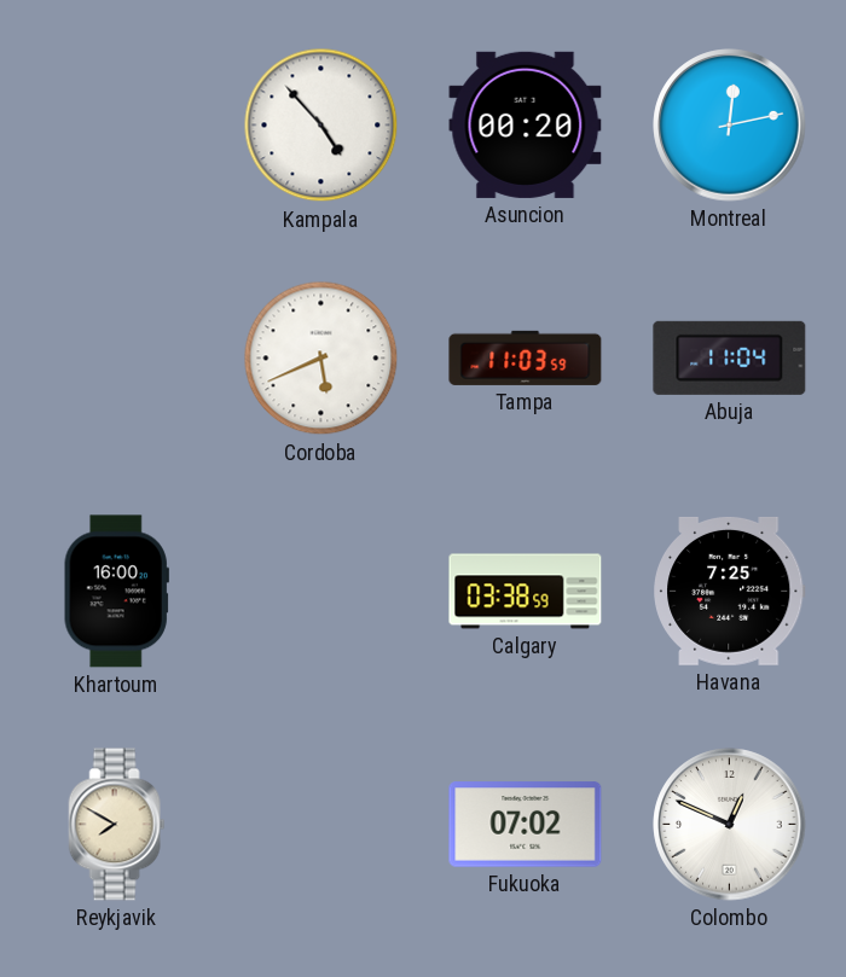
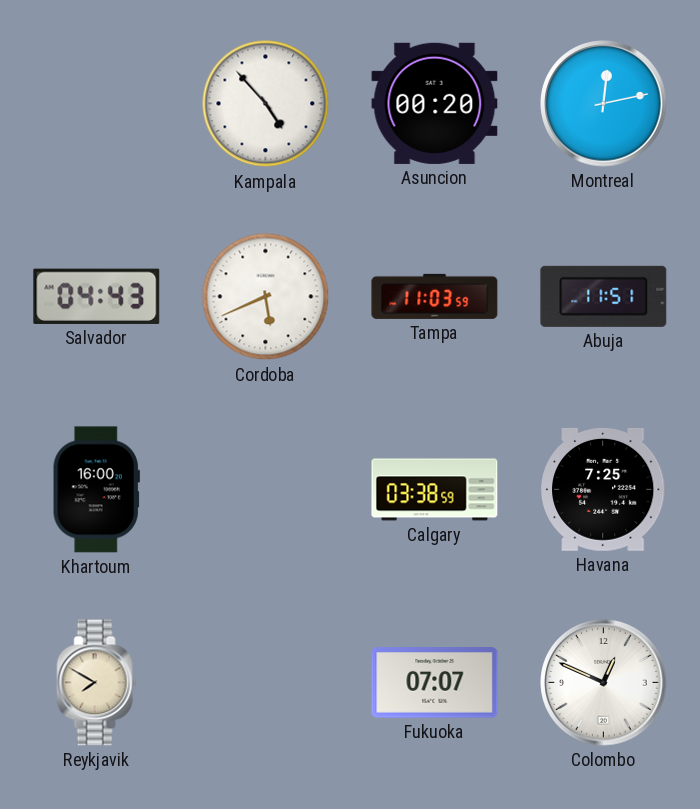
Salvador: none -> 04:43 (97, 296)
Abuja: 11:04 -> 11:51 (604, 296)
Fukuoka: 07:02 -> 07:07 (435, 683)
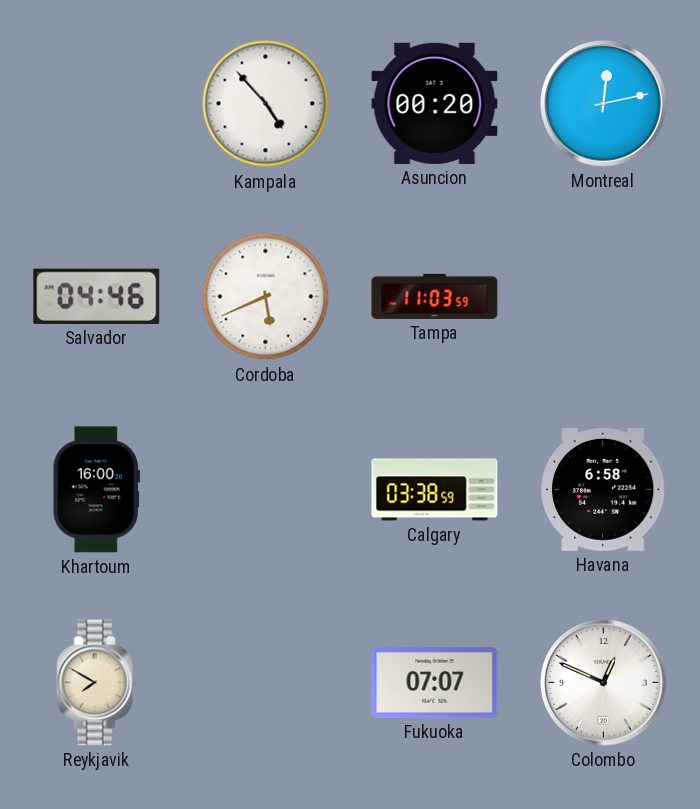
Salvador: 04:43 -> 04:46 (97, 296)
Abuja: 11:51 -> none (604, 296)
Havana: 7:25 -> 6:58 (603, 489)
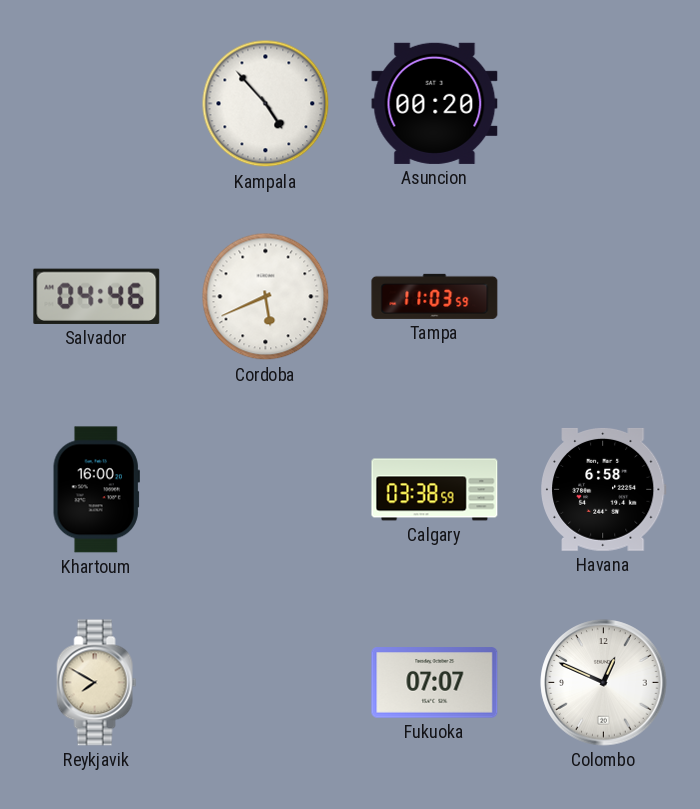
Montreal: 12:13 -> none (604, 104)
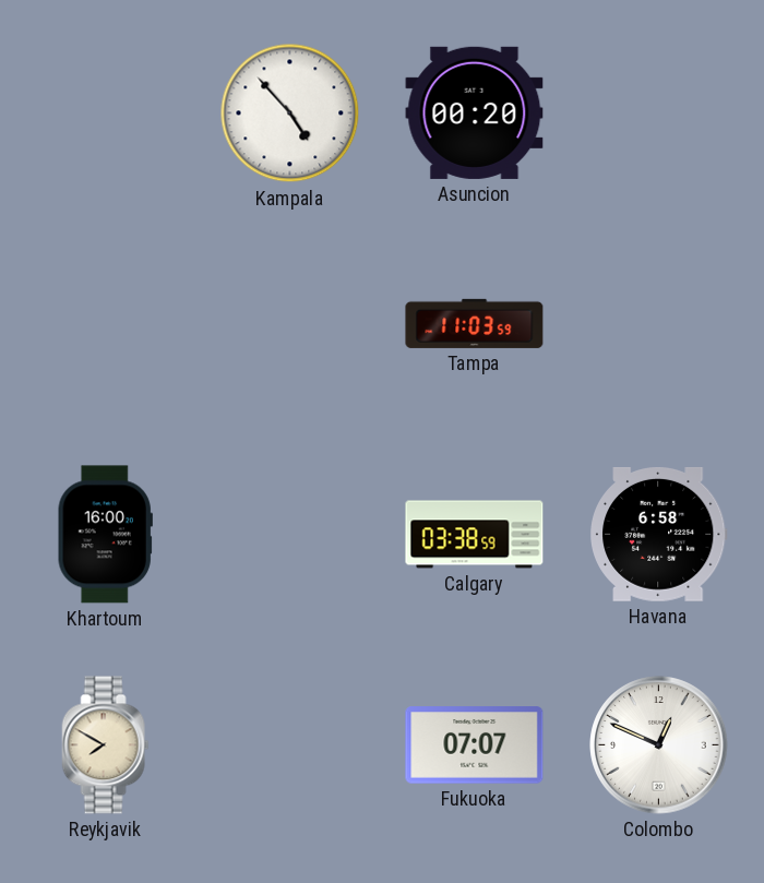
Salvador: 04:46 -> none (97, 296)
Cordoba: 5:41 -> none (266, 297)
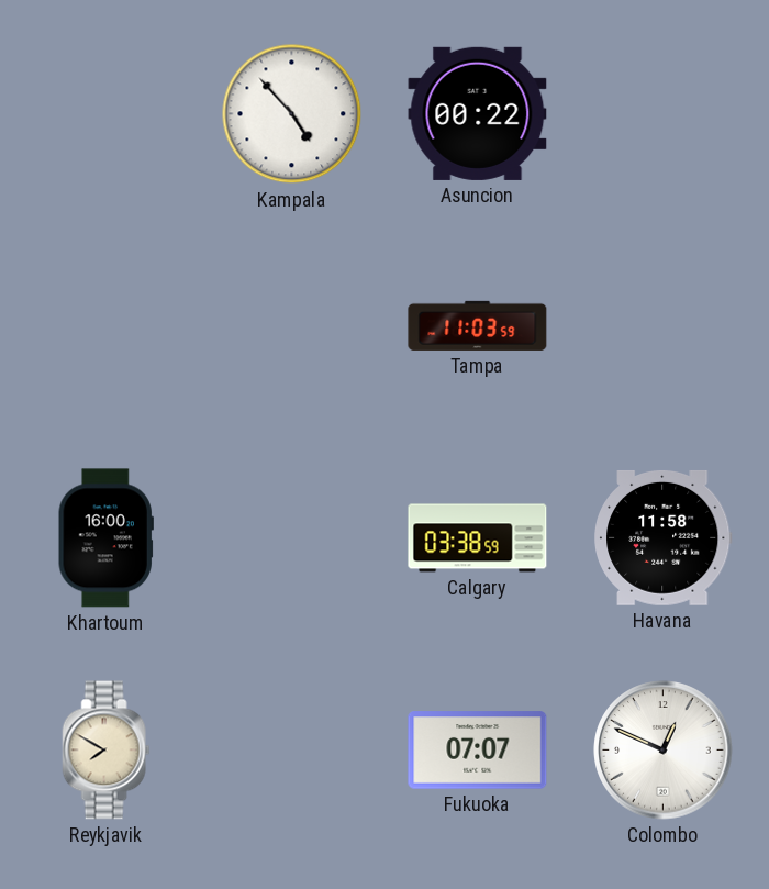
Asuncion: 00:20 -> 00:22 (478, 113)
Havana: 6:58 -> 11:58 (662, 537)
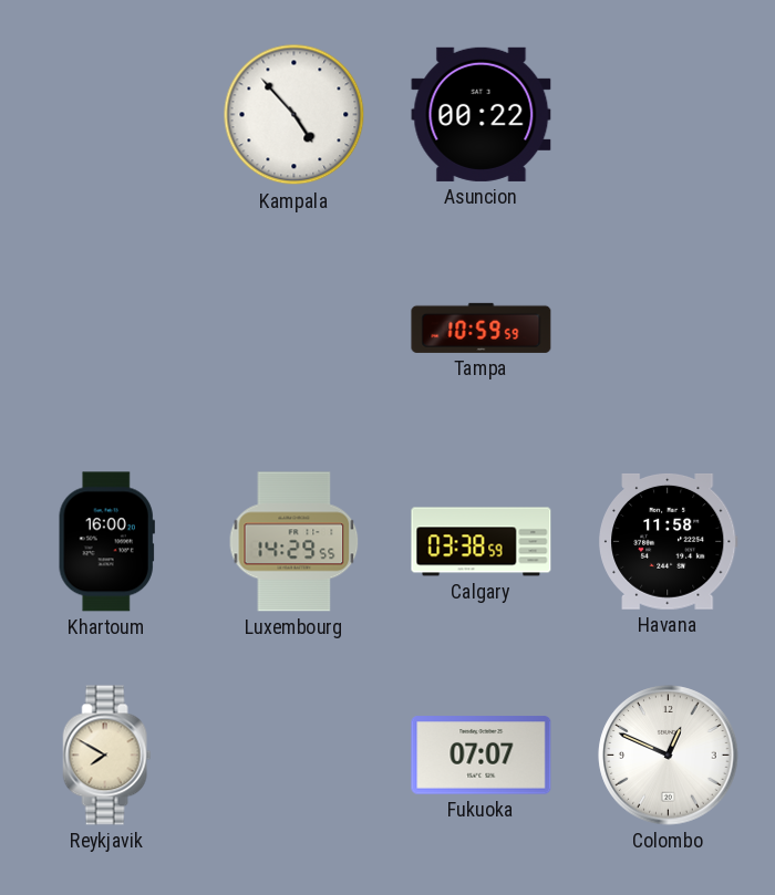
Tampa: 11:03 -> 10:59 (482, 327)
Luxembourg: none -> 14:29 (294, 542)
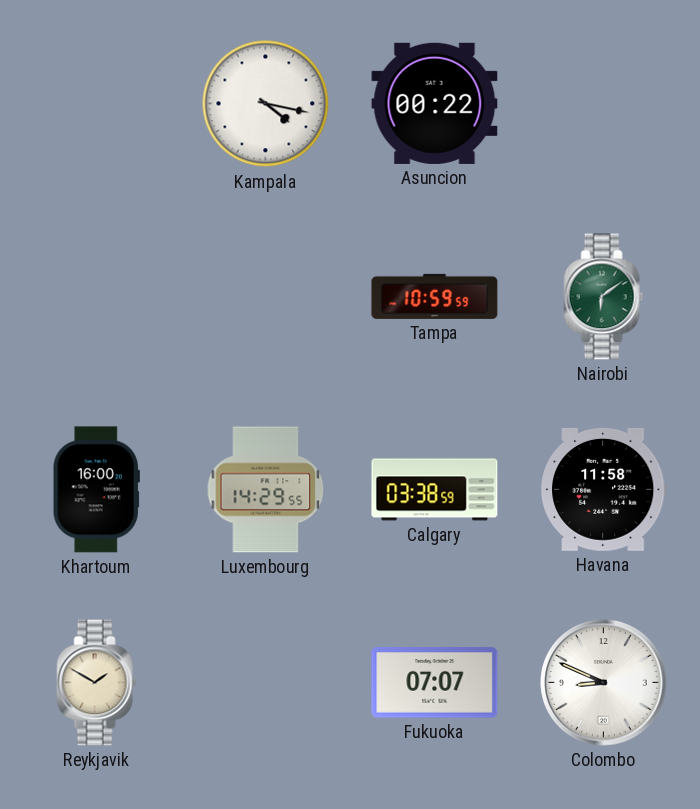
Kampala: 4:53 -> 4:17 (266, 104)
Nairobi: none -> 6:09 (604, 297)
Reykjavik: 7:50 -> 1:50 (97, 683)
Colombo: 12:49 -> 8:49 (604, 683)
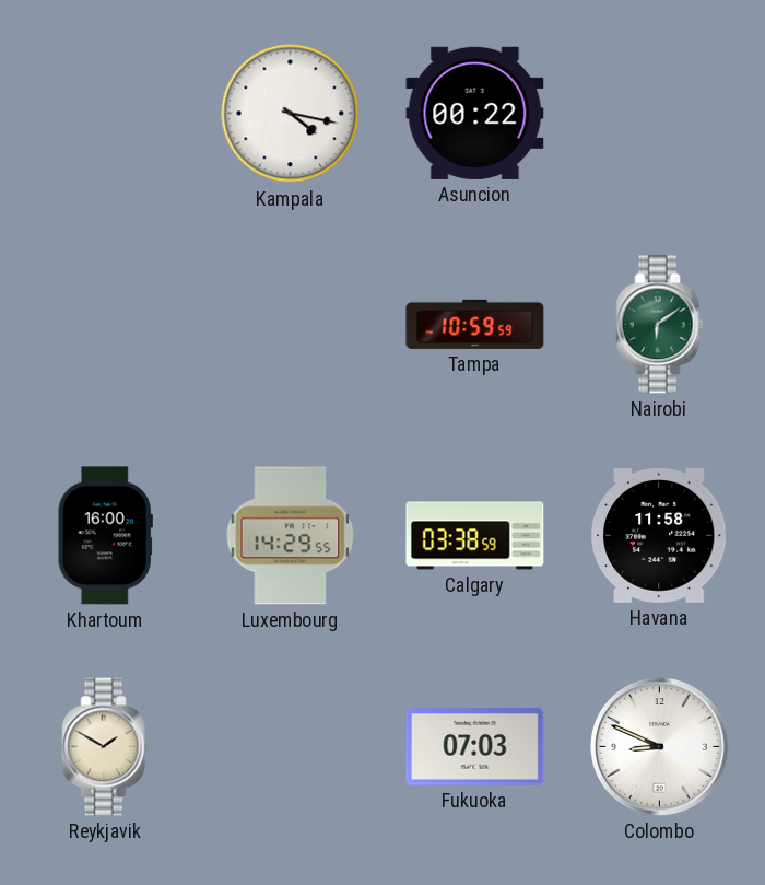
Fukuoka: 07:07 -> 07:03 (475, 747)
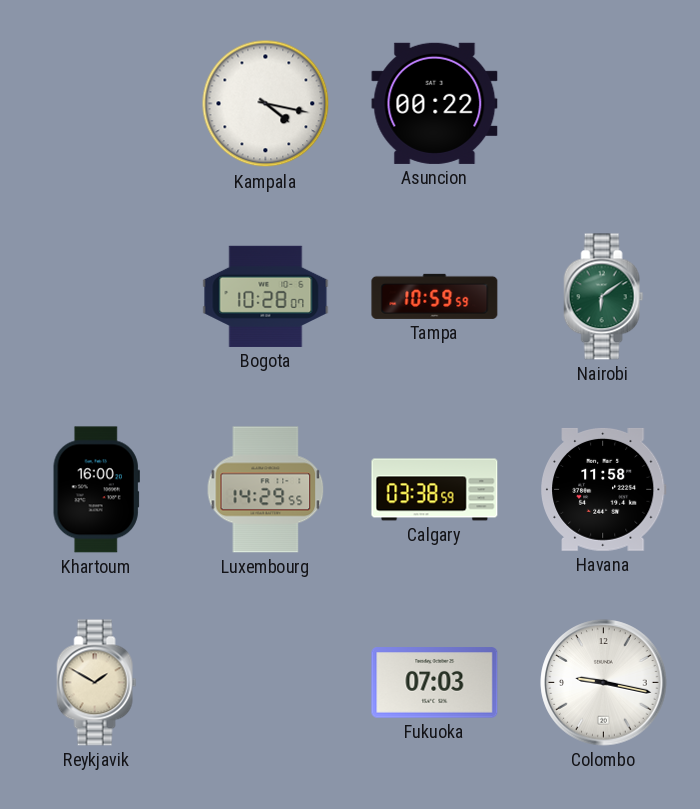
Bogota: none -> 10:28 (266, 296)
Colombo: 8:49 -> 9:17 (604, 683)
